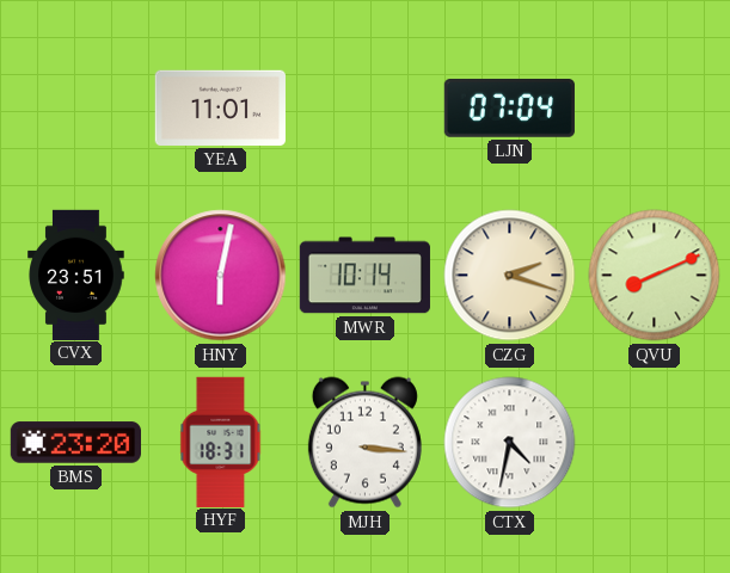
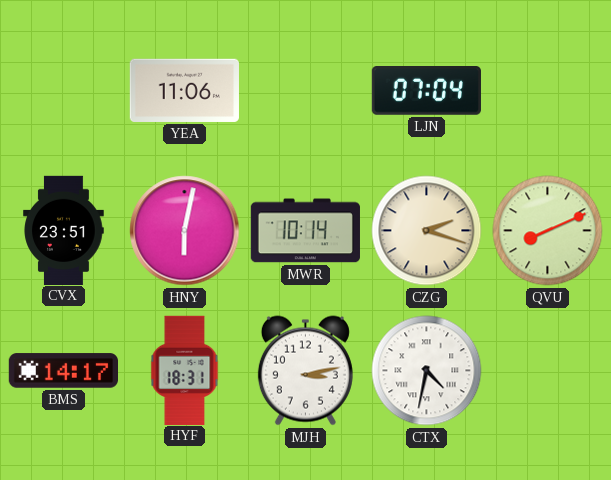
YEA: 11:01 -> 11:06 (184, 90)
BMS: 23:20 -> 14:17 (63, 371)
MJH: 3:16 -> 3:13 (305, 371)
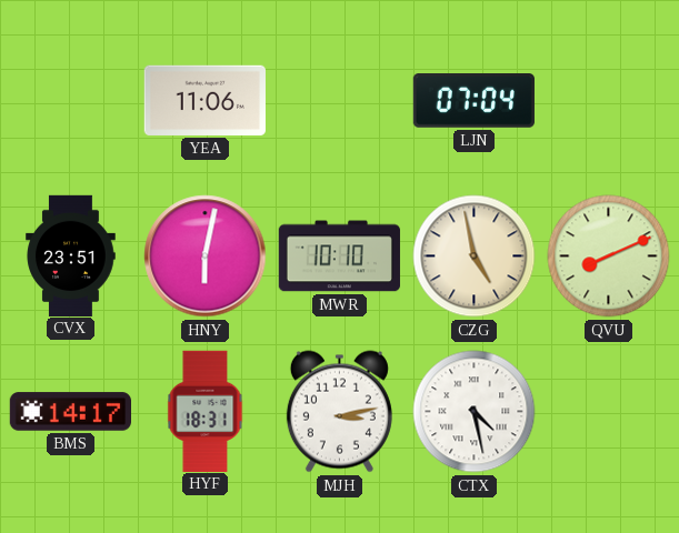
MWR: 10:14 -> 10:10 (339, 257)
CZG: 2:18 -> 4:58 (475, 257)
CTX: 4:32 -> 4:28 (475, 412)
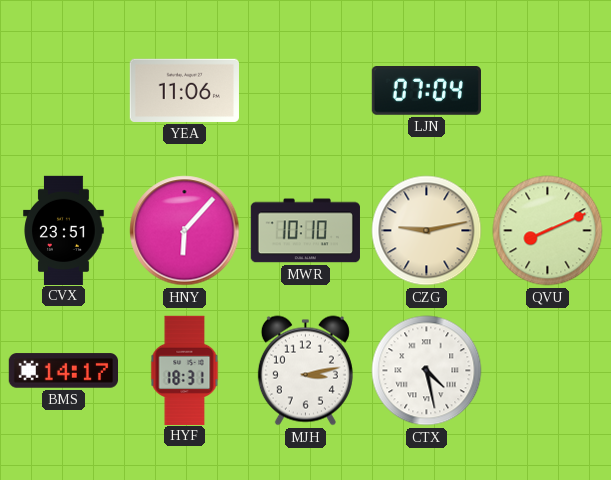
HNY: 6:02 -> 6:07 (185, 231)
CZG: 4:58 -> 9:13 (427, 231)
